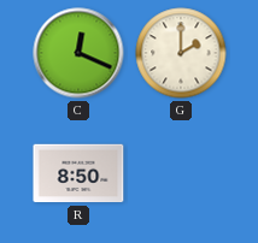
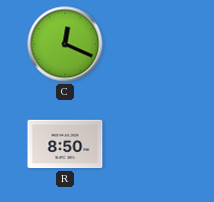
G: 2:00 -> none (181, 53)
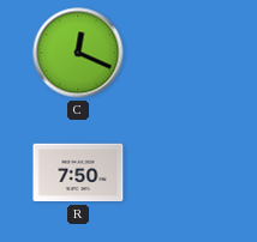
R: 8:50 -> 7:50 (78, 173)
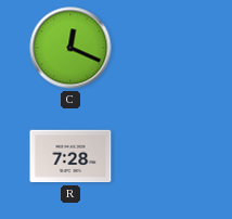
R: 7:50 -> 7:28 (70, 156)
